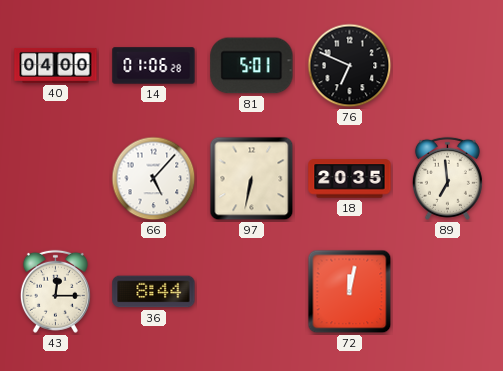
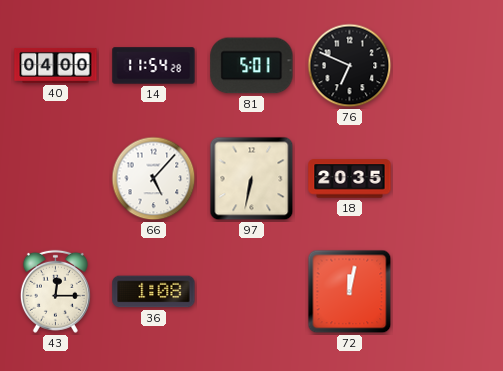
14: 01:06 -> 11:54 (154, 66)
89: 6:59 -> none (447, 178)
36: 8:44 -> 1:08 (154, 292)
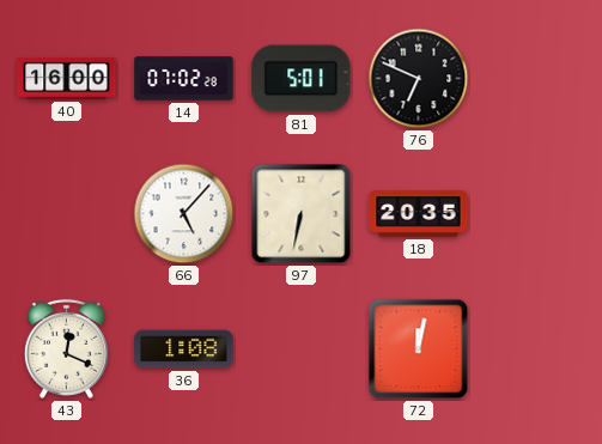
40: 04:00 -> 16:00 (67, 78)
14: 11:54 -> 07:02 (184, 79)
43: 12:15 -> 12:19 (66, 348)
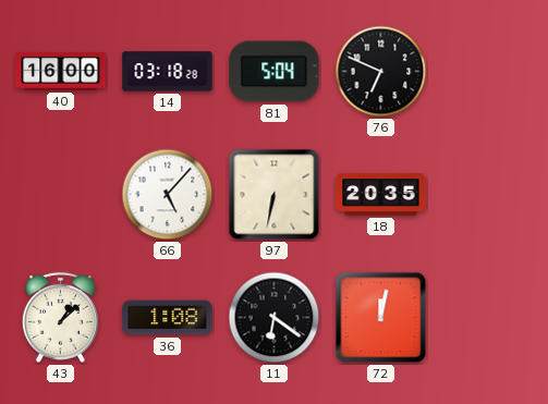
14: 07:02 -> 03:18 (168, 72)
81: 5:01 -> 5:04 (275, 72)
43: 12:19 -> 1:08 (60, 317)
11: none -> 6:21 (275, 318)
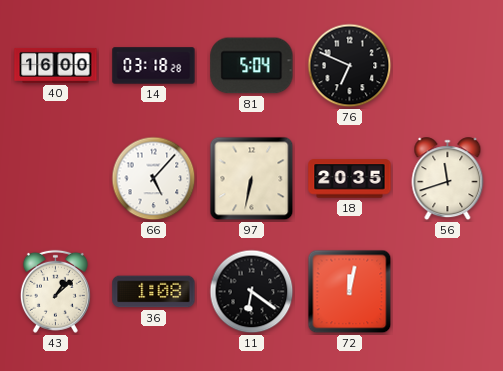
56: none -> 11:42 (448, 179)
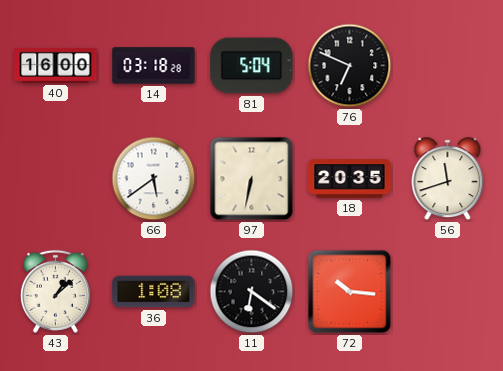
66: 5:07 -> 5:39 (154, 179)
72: 12:02 -> 10:16 (350, 292)
